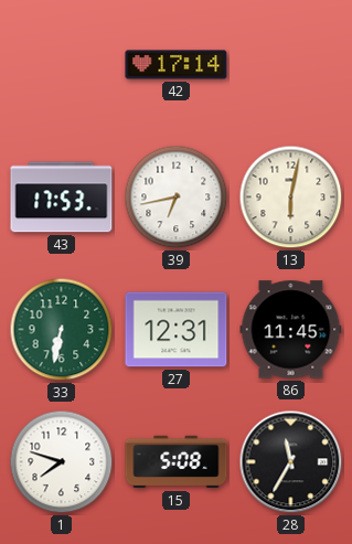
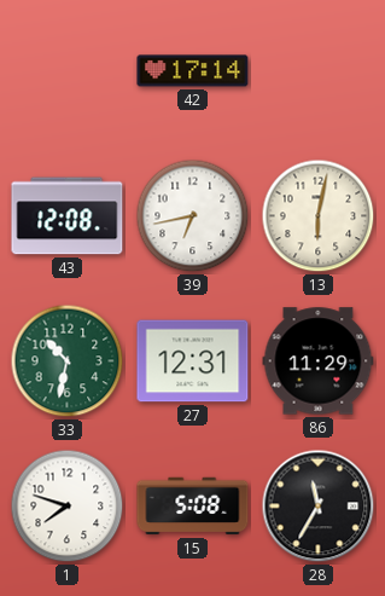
43: 17:53 -> 12:08 (68, 216)
33: 6:32 -> 10:32 (68, 361)
86: 11:45 -> 11:29 (319, 361)
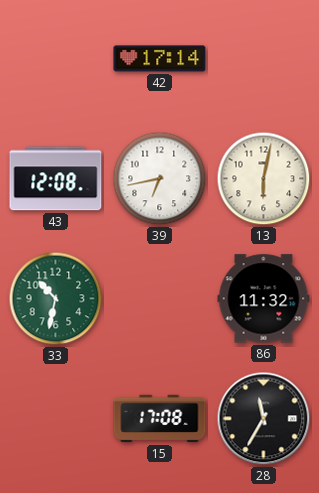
27: 12:31 -> none (193, 361)
86: 11:29 -> 11:32 (264, 299)
1: 7:48 -> none (68, 507)
15: 5:08 -> 17:08 (160, 419)
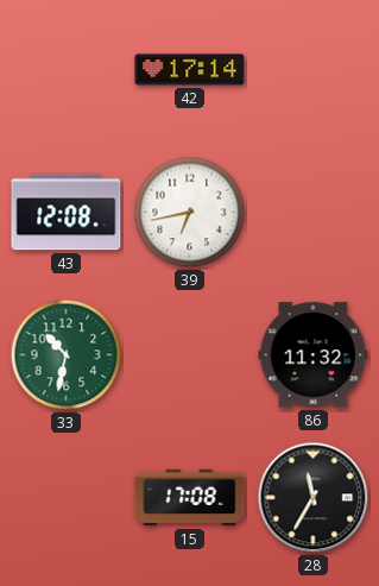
13: 6:02 -> none (264, 179)
